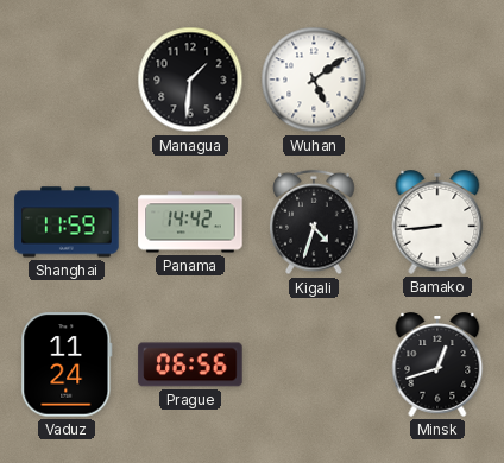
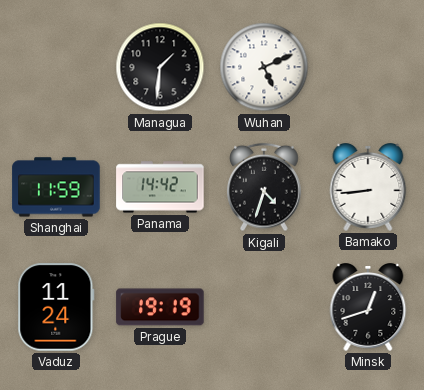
Wuhan: 5:09 -> 5:11 (264, 67)
Prague: 06:56 -> 19:19 (160, 307)
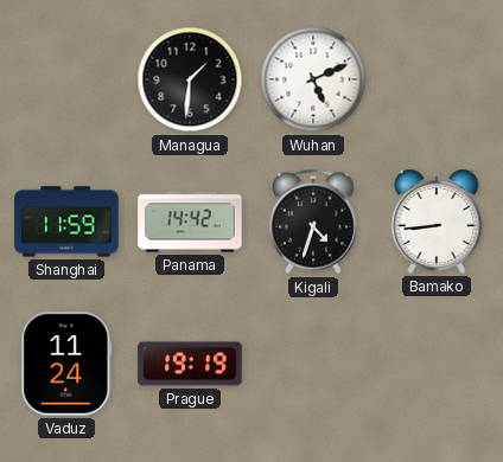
Minsk: 12:42 -> none (368, 308)
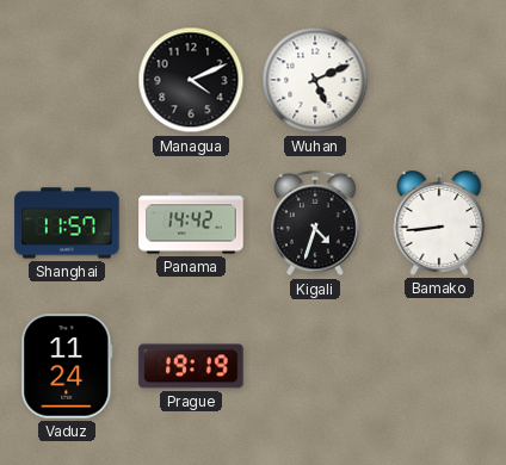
Managua: 1:31 -> 4:11 (191, 80)
Shanghai: 11:59 -> 11:57 (67, 223)
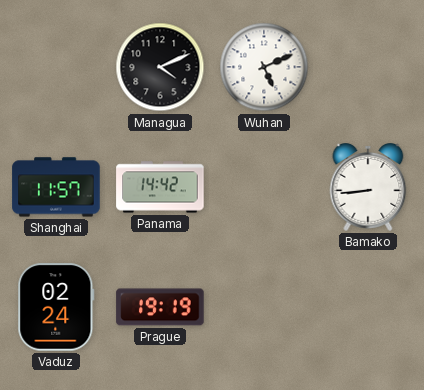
Kigali: 4:33 -> none (315, 223)
Vaduz: 11:24 -> 02:24 (56, 307)
